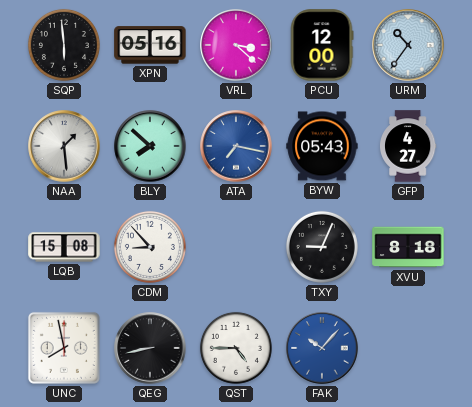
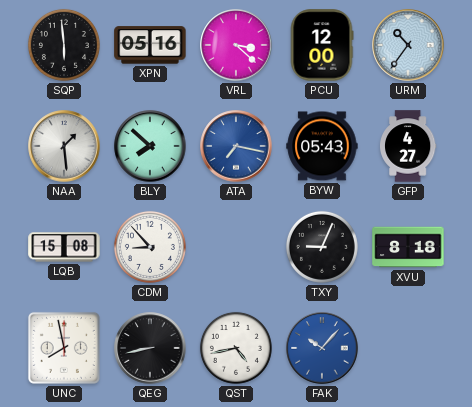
QST: 4:45 -> 4:43 (236, 348)
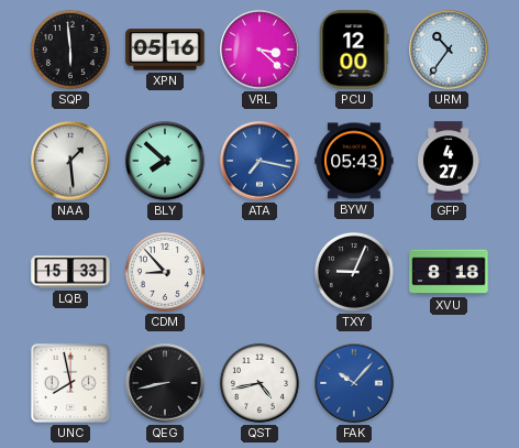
LQB: 15:08 -> 15:33 (70, 272)
